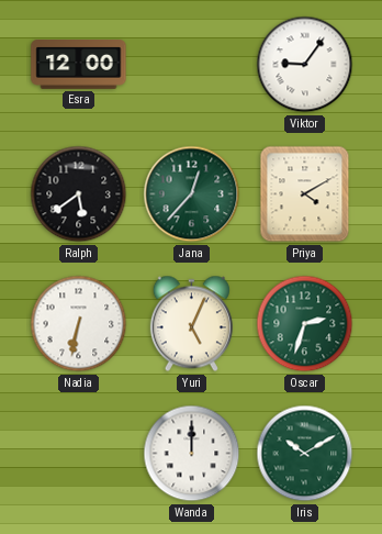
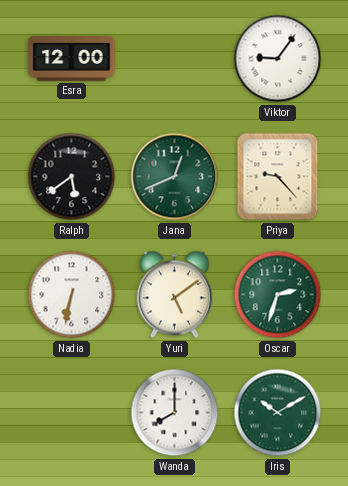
Jana: 12:37 -> 12:41 (175, 177)
Priya: 4:10 -> 9:23 (278, 177)
Yuri: 5:04 -> 5:09 (174, 295)
Wanda: 12:00 -> 8:00 (175, 413)
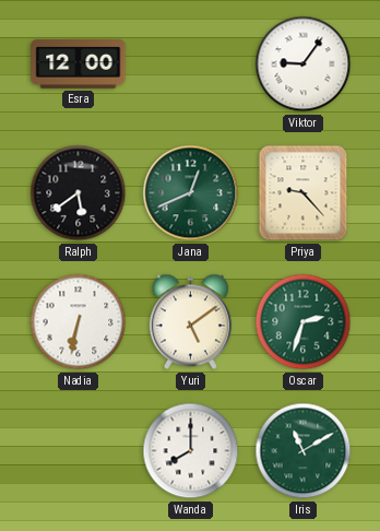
Iris: 10:10 -> 11:10 (304, 451)
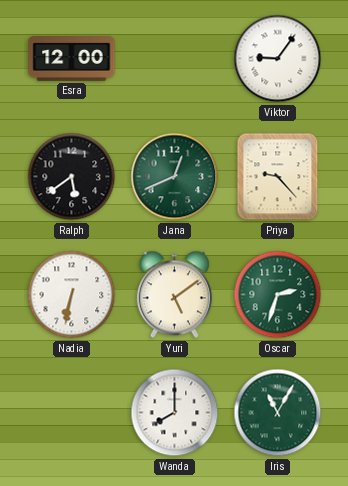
Iris: 11:10 -> 11:05 (278, 413)
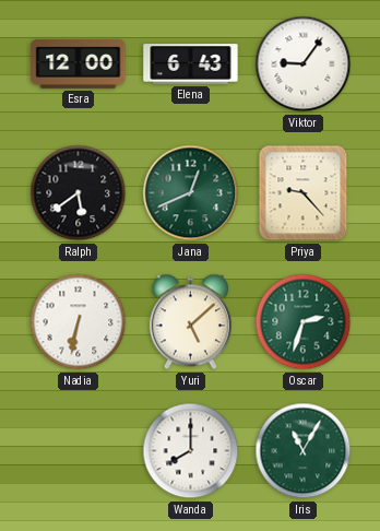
Elena: none -> 6:43 (191, 64)
Yuri: 5:09 -> 5:08 (190, 322)
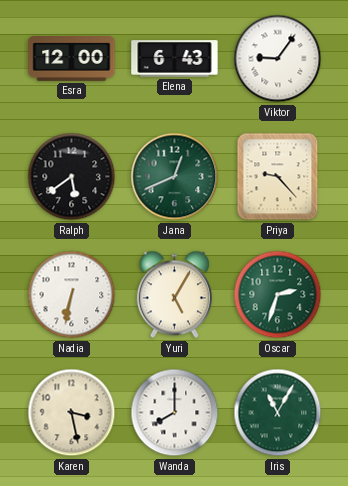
Yuri: 5:08 -> 5:05 (174, 295)
Karen: none -> 3:28 (72, 413)
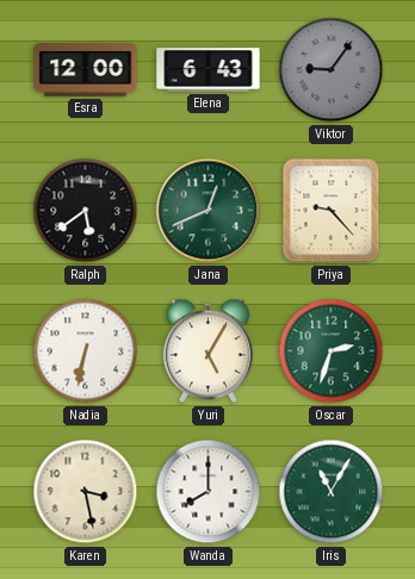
Viktor dial: white -> grey (332, 70)
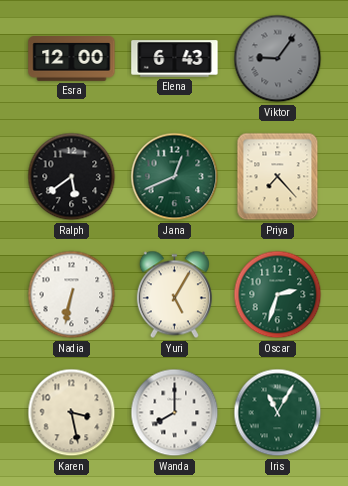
Priya: 9:23 -> 7:23 (278, 177)
